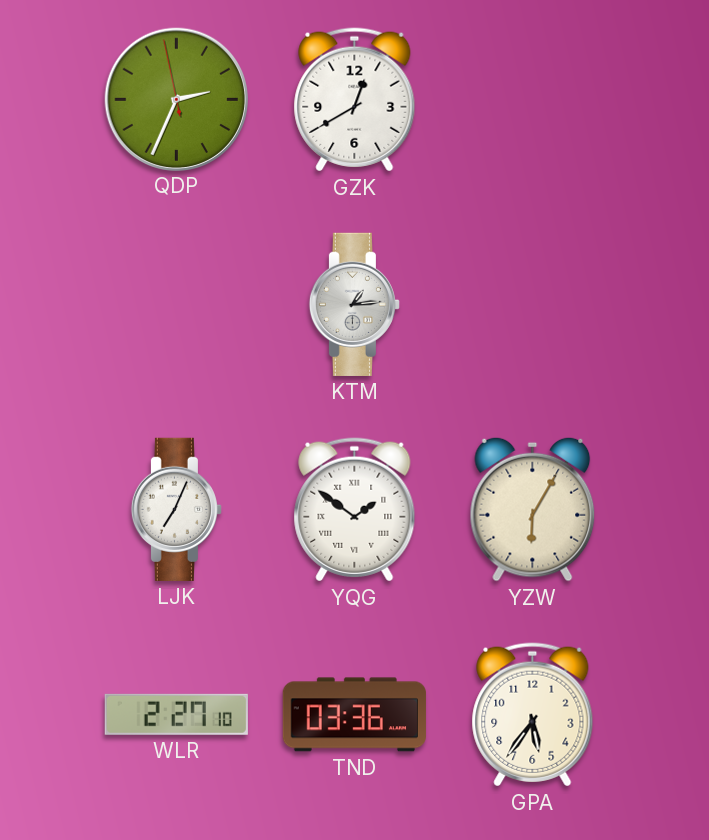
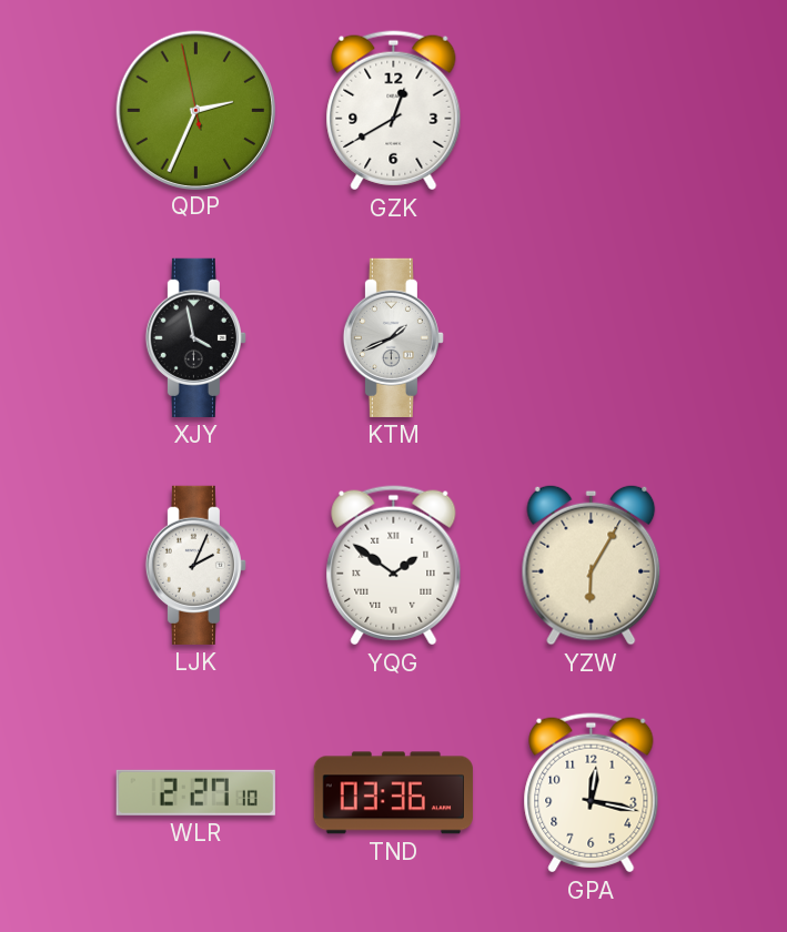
XJY: none -> 3:58 (195, 337)
KTM: 1:14 -> 1:41 (393, 337)
LJK: 7:04 -> 2:04 (195, 565)
GPA: 5:36 -> 12:17 (592, 793)
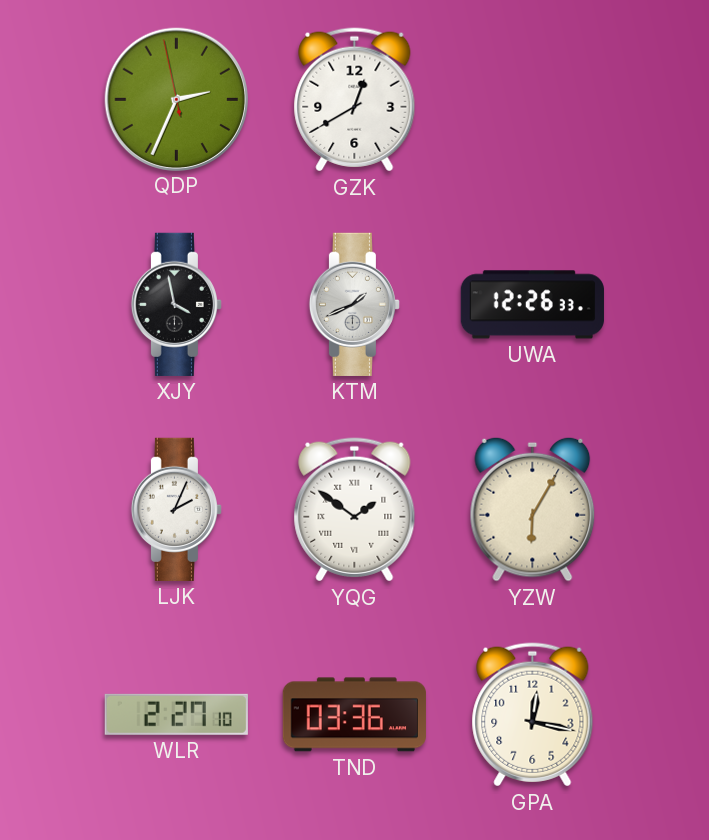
UWA: none -> 12:26 (532, 305)
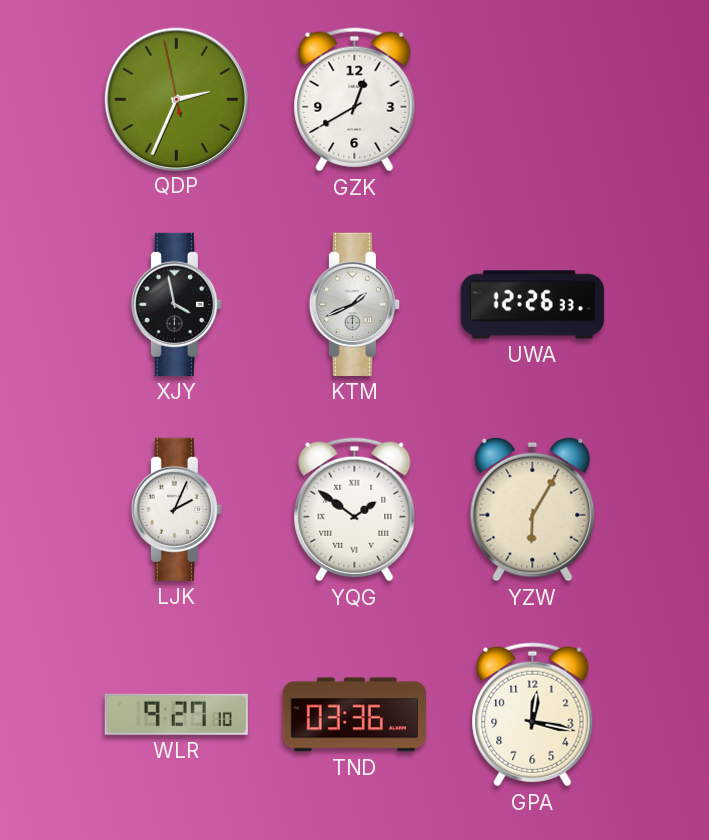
WLR: 2:27 -> 9:27 (176, 714)
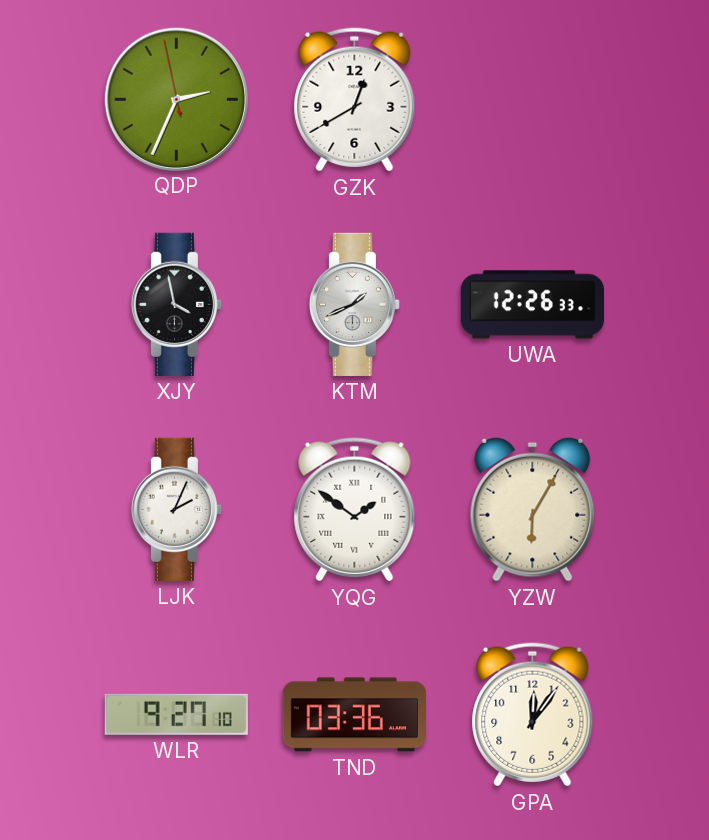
GPA: 12:17 -> 12:06 (533, 715)
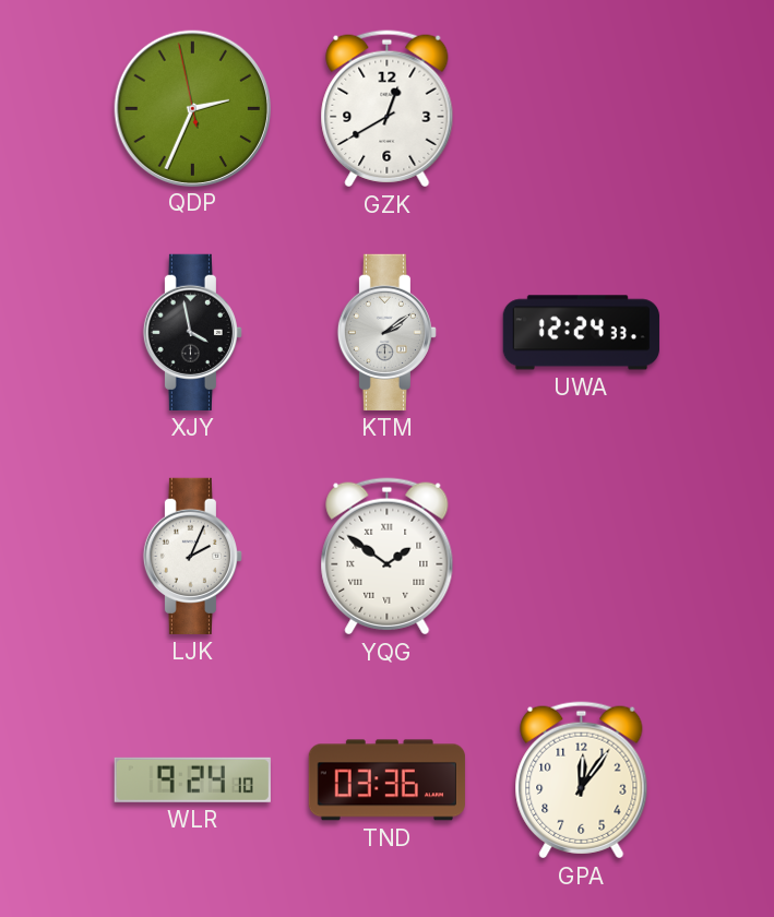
KTM: 1:41 -> 2:09 (386, 332)
UWA: 12:26 -> 12:24 (581, 333)
YZW: 6:05 -> none (533, 509)
WLR: 9:27 -> 9:24 (192, 779)
